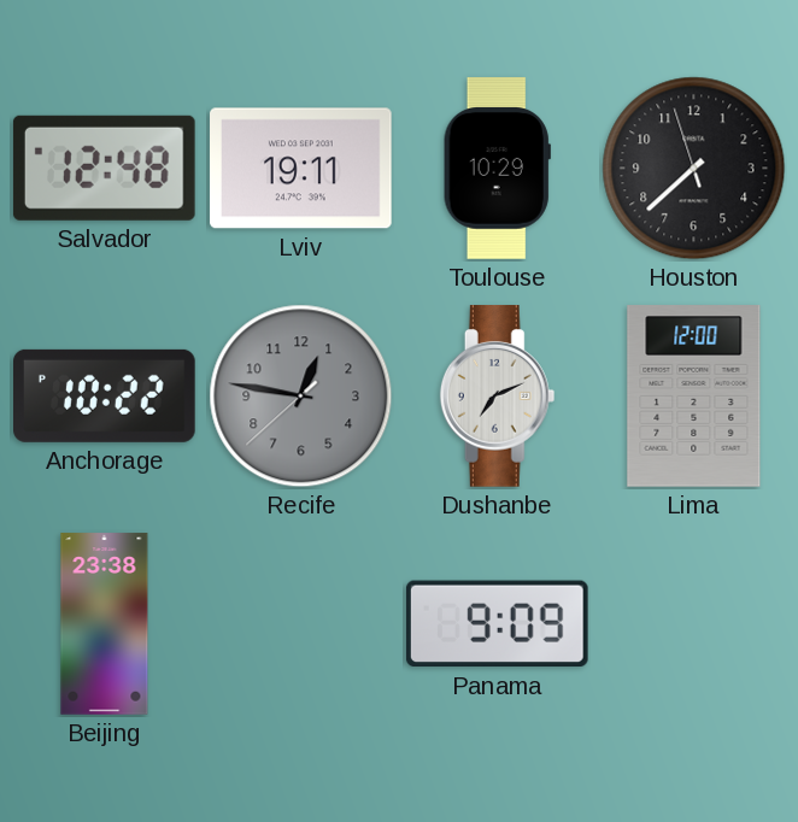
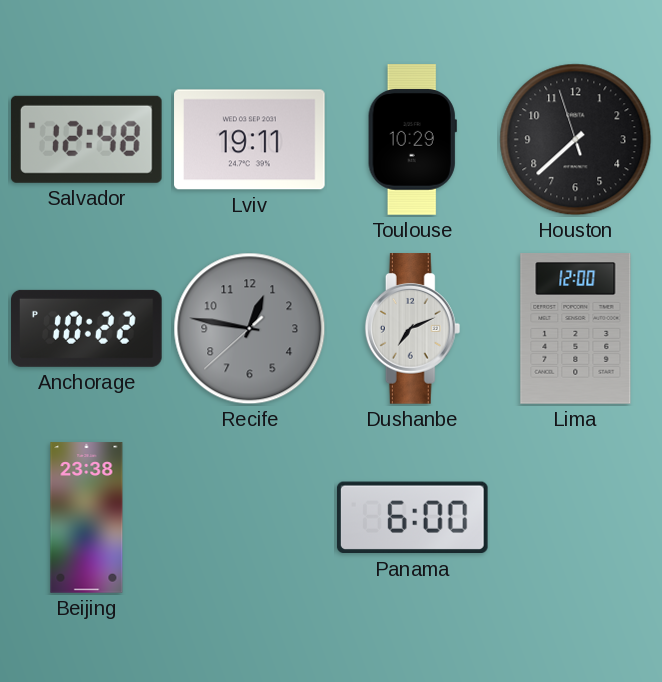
Panama: 9:09 -> 6:00 (412, 518)
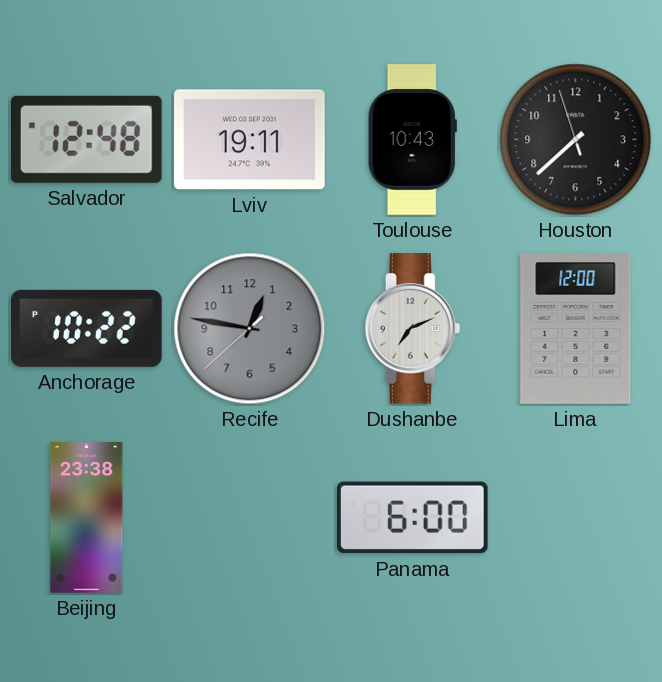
Toulouse: 10:29 -> 10:43 (412, 140)
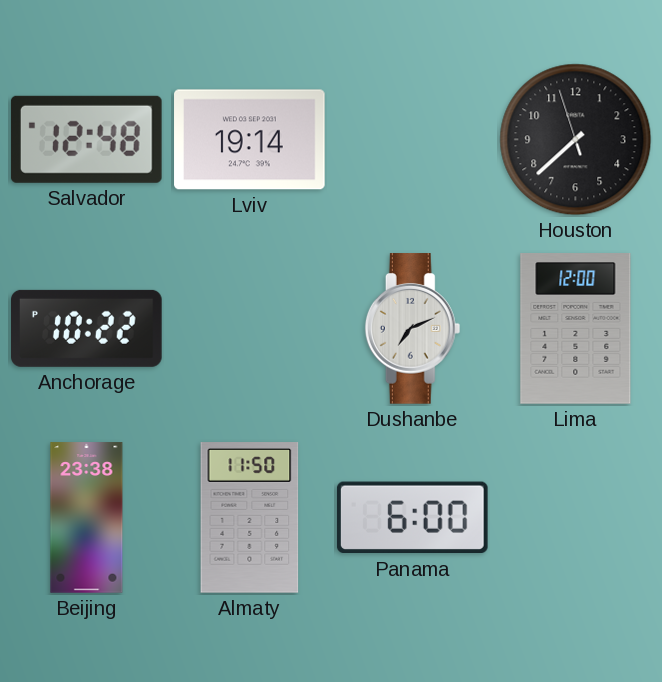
Lviv: 19:11 -> 19:14 (250, 140)
Toulouse: 10:43 -> none (412, 140)
Recife: 12:46 -> none (250, 329)
Almaty: none -> 11:50 (250, 518)
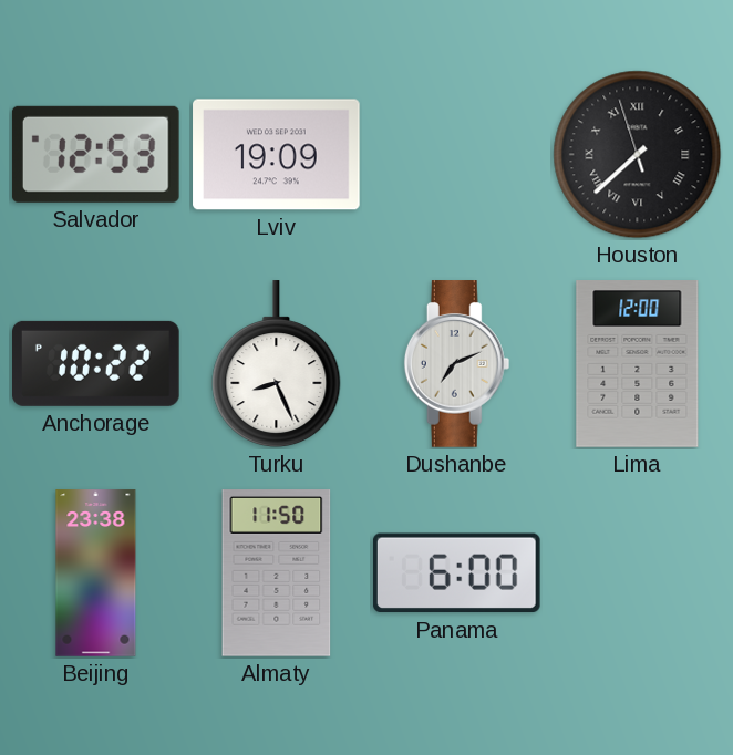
Salvador: 12:48 -> 12:53 (95, 154)
Lviv: 19:14 -> 19:09 (277, 155)
Houston numerals: Arabic -> Roman (638, 155)
Turku: none -> 8:26 (277, 364)
